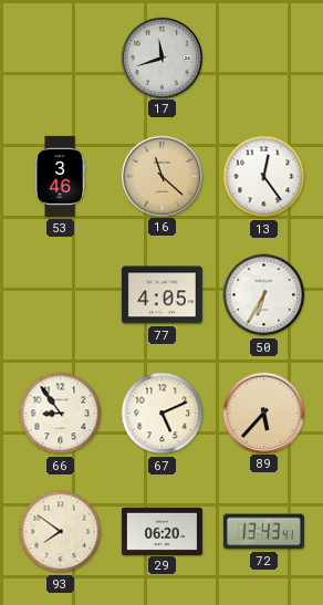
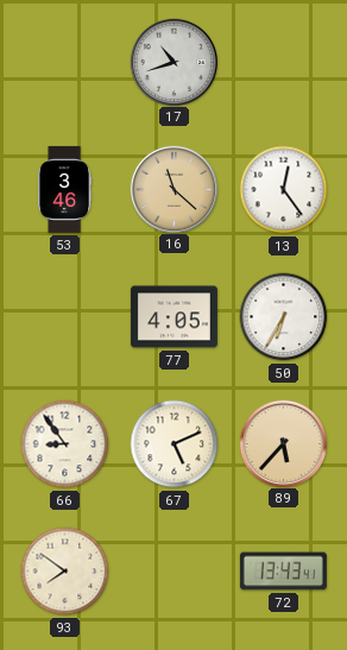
17: 11:42 -> 10:42 (173, 62)
29: 06:20 -> none (161, 531)
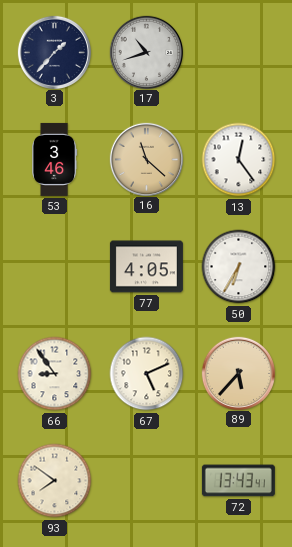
3: none -> 1:37 (54, 52)
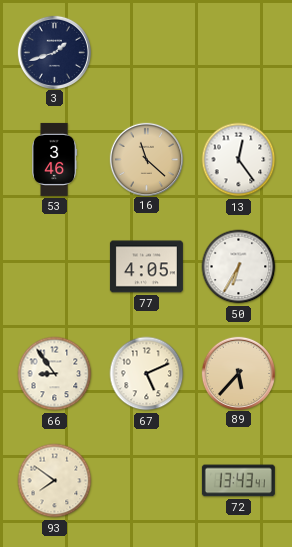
3: 1:37 -> 1:42 (54, 52)
17: 10:42 -> none (146, 52)
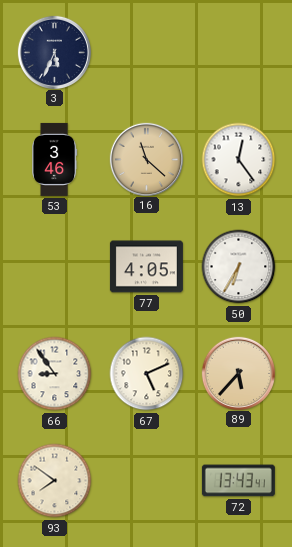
3: 1:42 -> 5:34 (54, 52)
